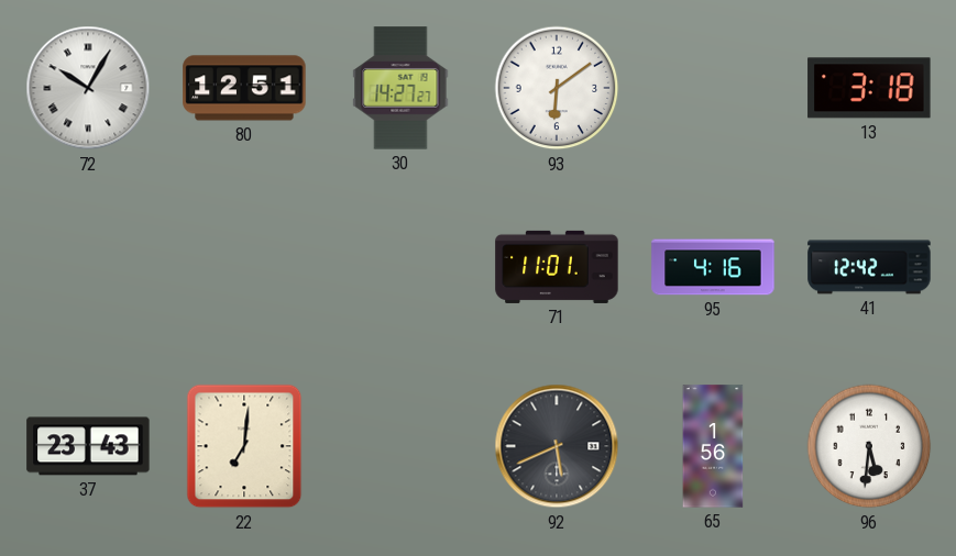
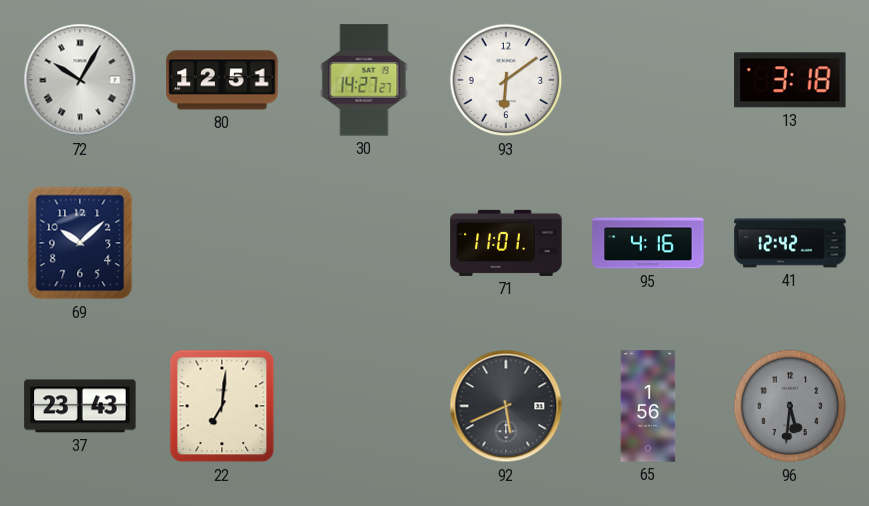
69: none -> 10:08 (80, 243)
96 dial: white -> grey (790, 406)
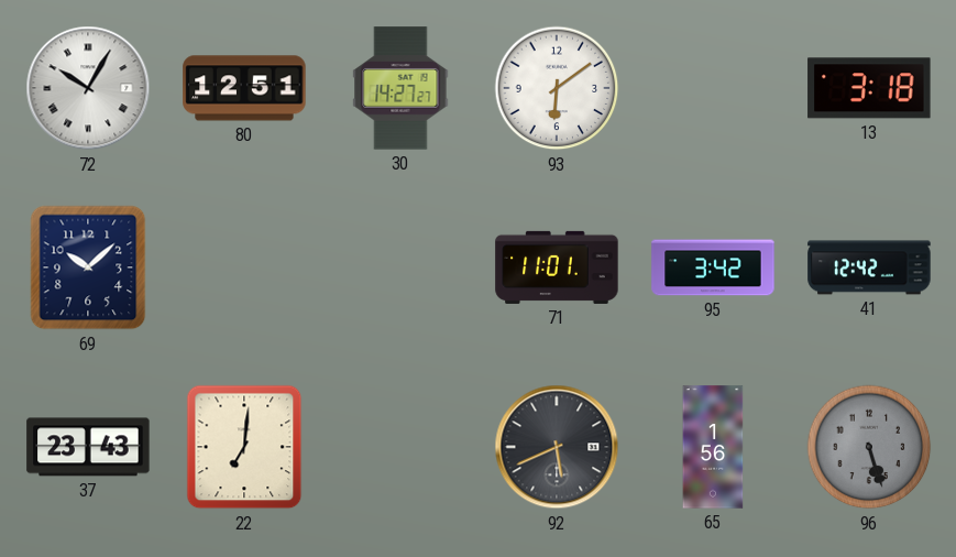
95: 4:16 -> 3:42 (713, 267)
96: 5:31 -> 5:27 (869, 447)
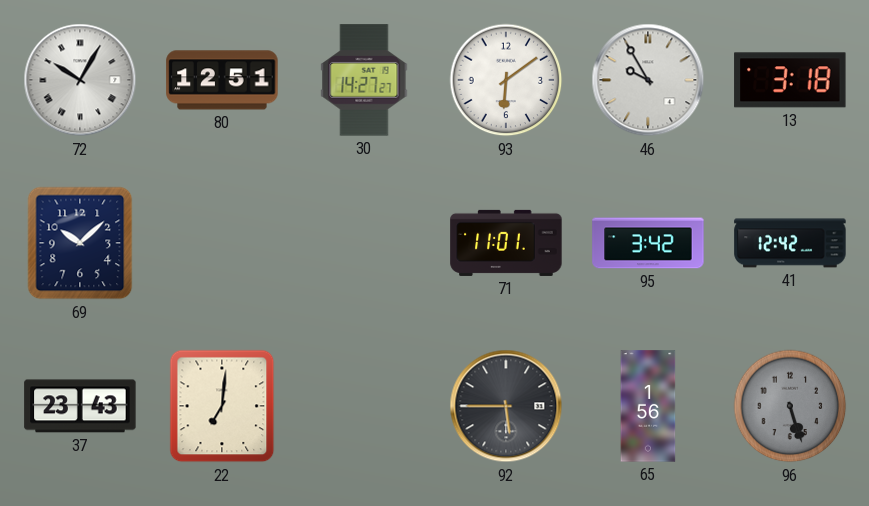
46: none -> 9:55 (648, 80)
92: 5:41 -> 5:45 (506, 406)
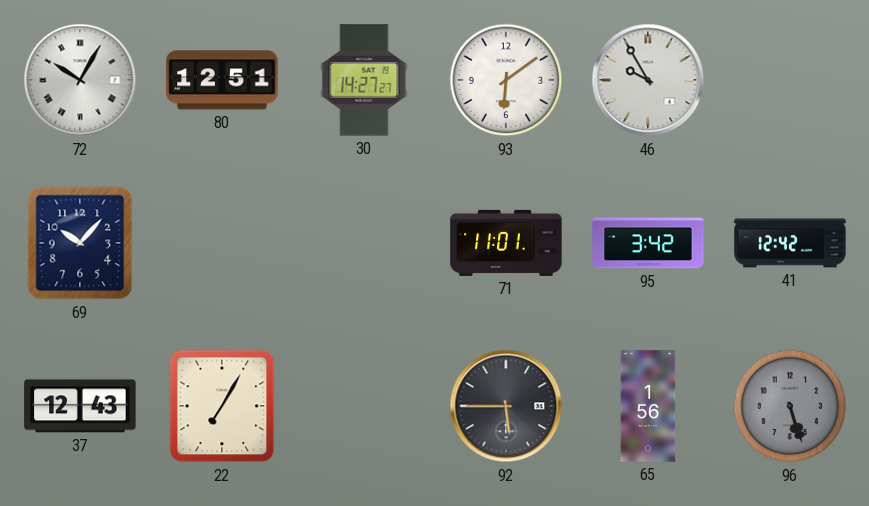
13: 3:18 -> none (790, 80)
69: 10:08 -> 10:07 (80, 243)
37: 23:43 -> 12:43 (80, 406)
22: 7:01 -> 7:05 (222, 406)
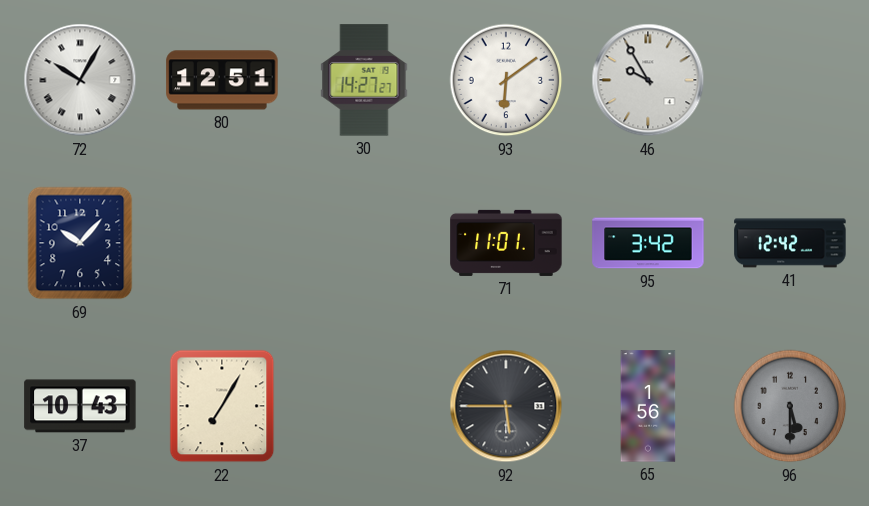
37: 12:43 -> 10:43 (80, 406)
96: 5:27 -> 5:30 (790, 406)
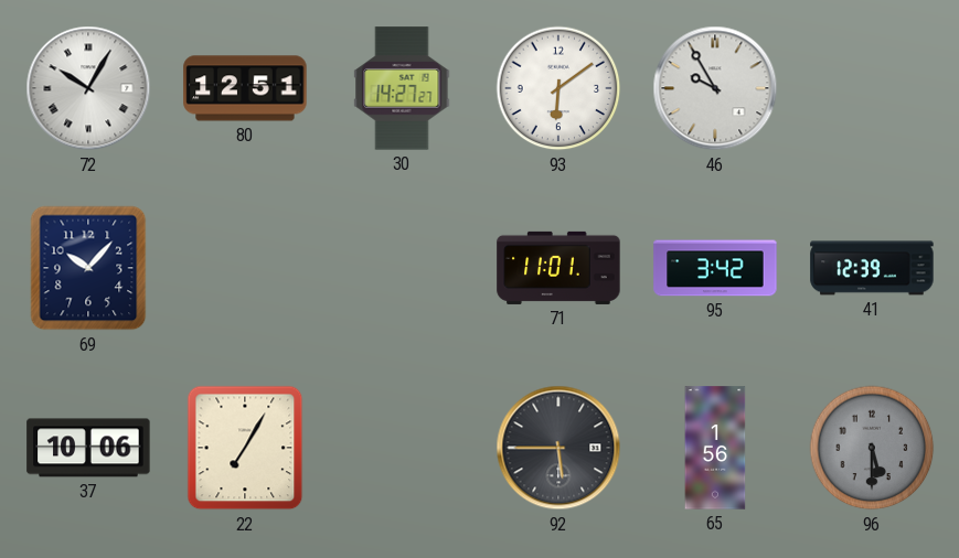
41: 12:42 -> 12:39 (872, 268)
37: 10:43 -> 10:06 (88, 448)
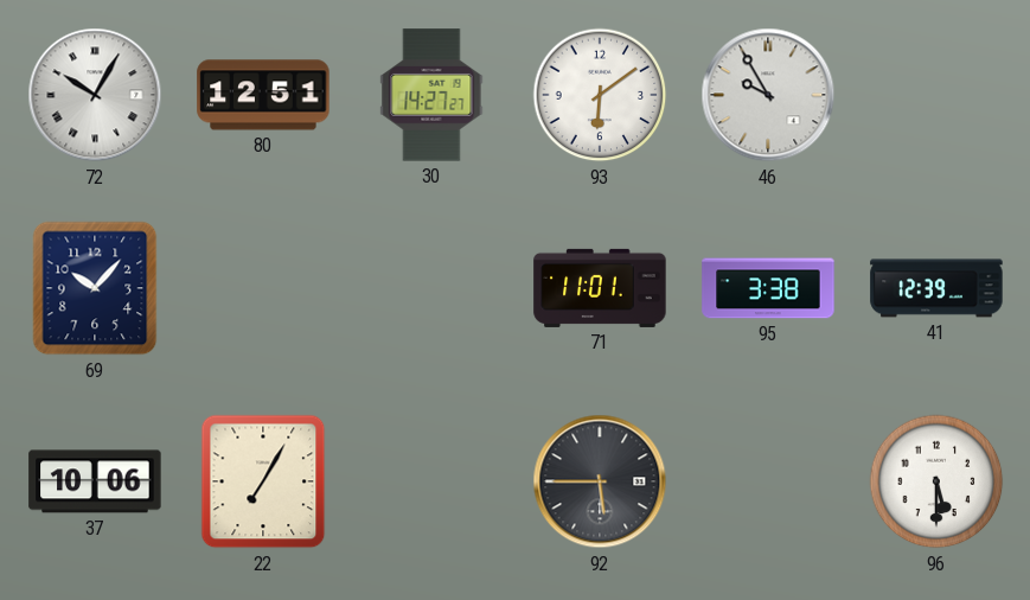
95: 3:42 -> 3:38 (768, 288)
65: 1:56 -> none (715, 448)
96 dial: grey -> white (936, 481)
